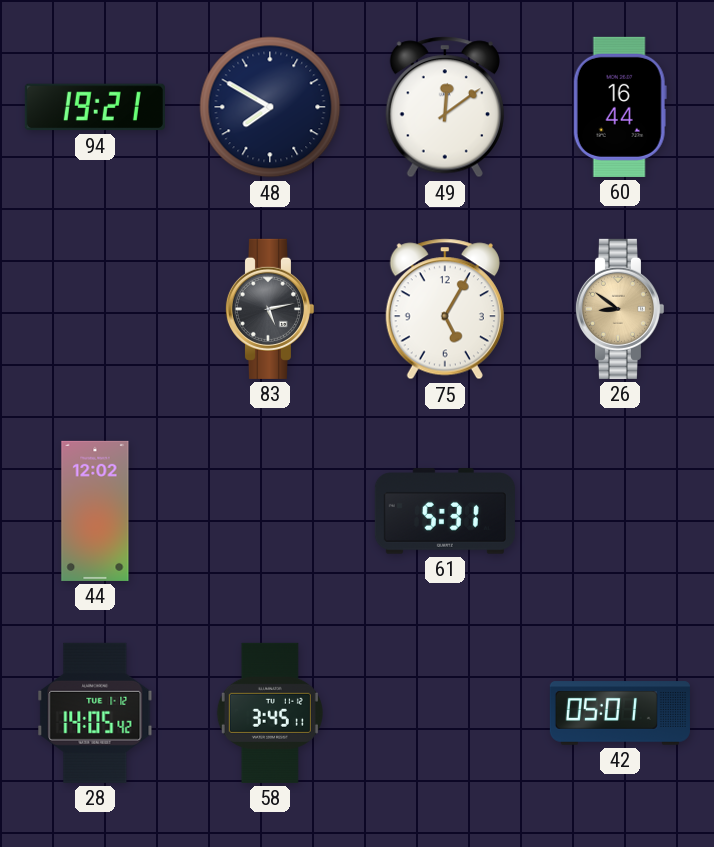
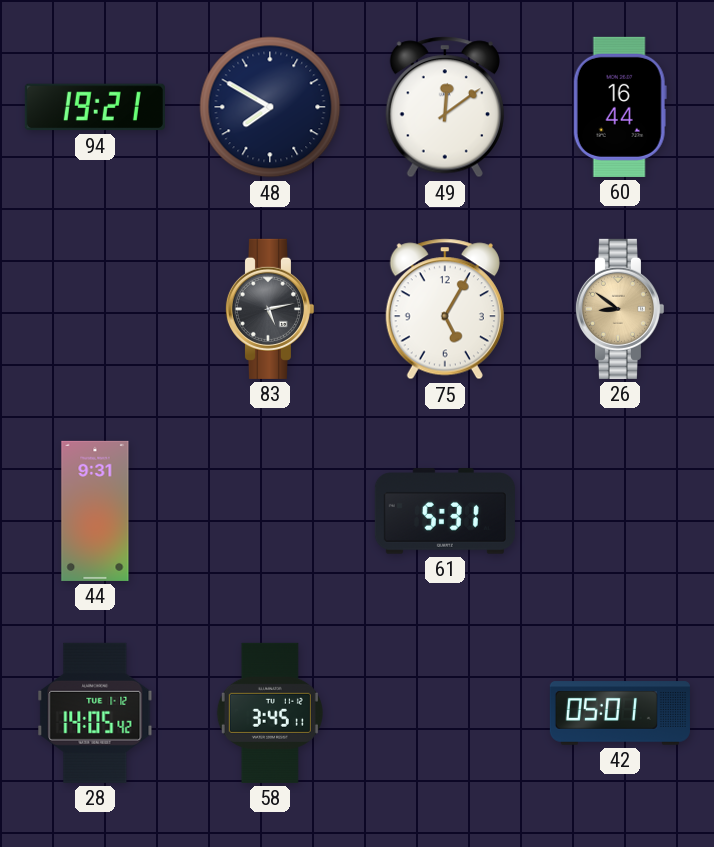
44: 12:02 -> 9:31 (95, 511)
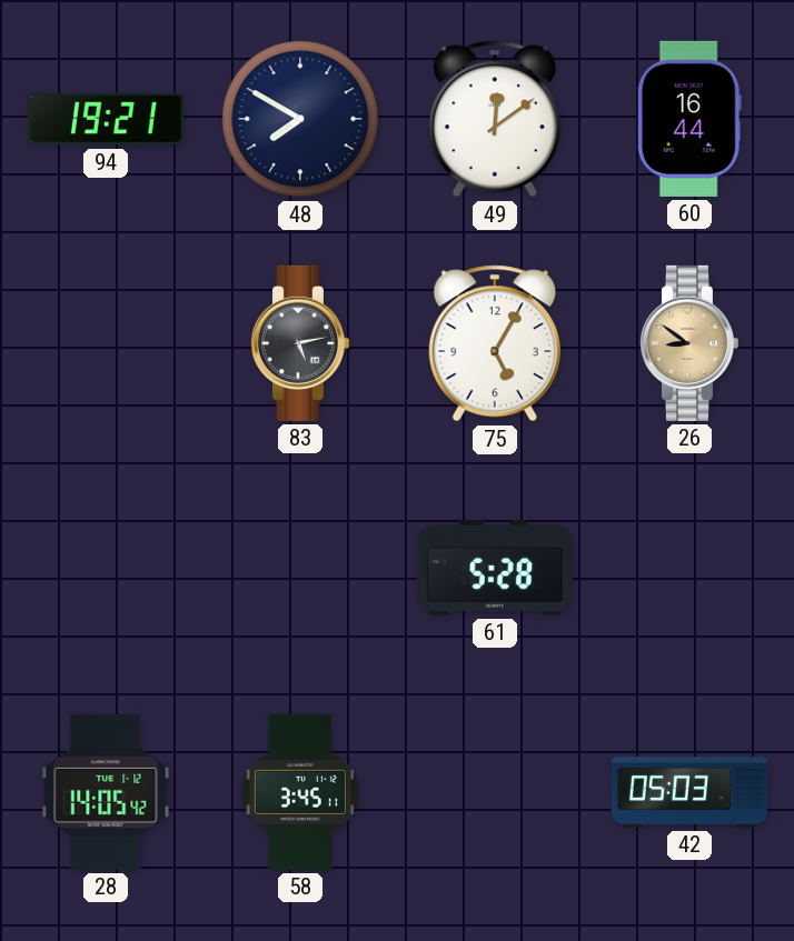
44: 9:31 -> none (95, 511)
61: 5:31 -> 5:28 (495, 568)
42: 05:01 -> 05:03 (689, 792)
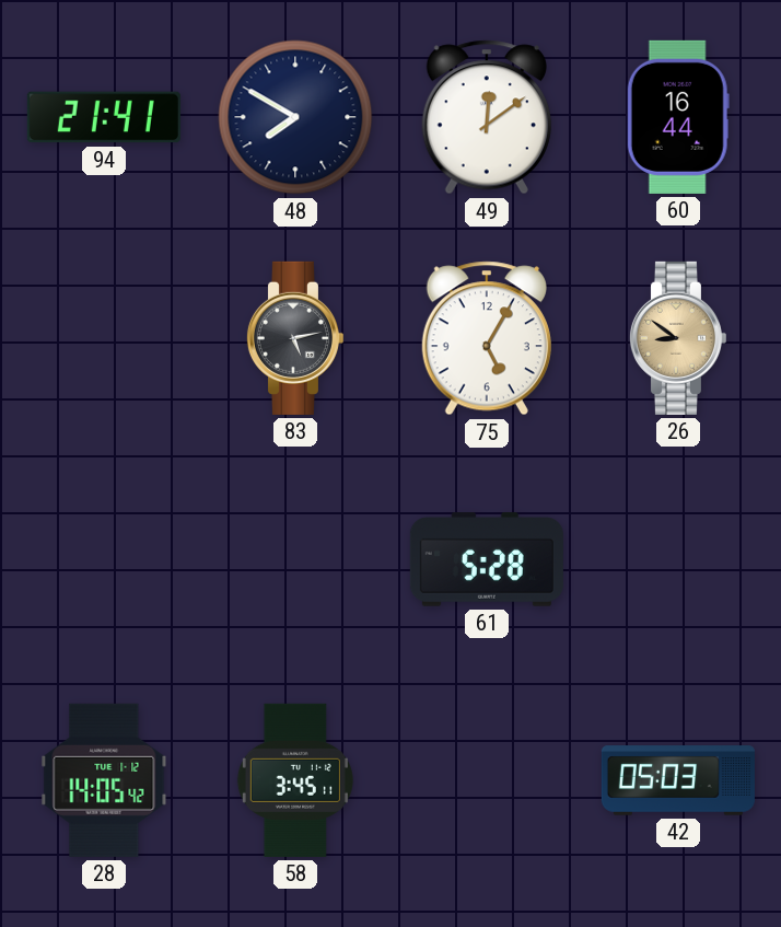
94: 19:21 -> 21:41 (104, 117)
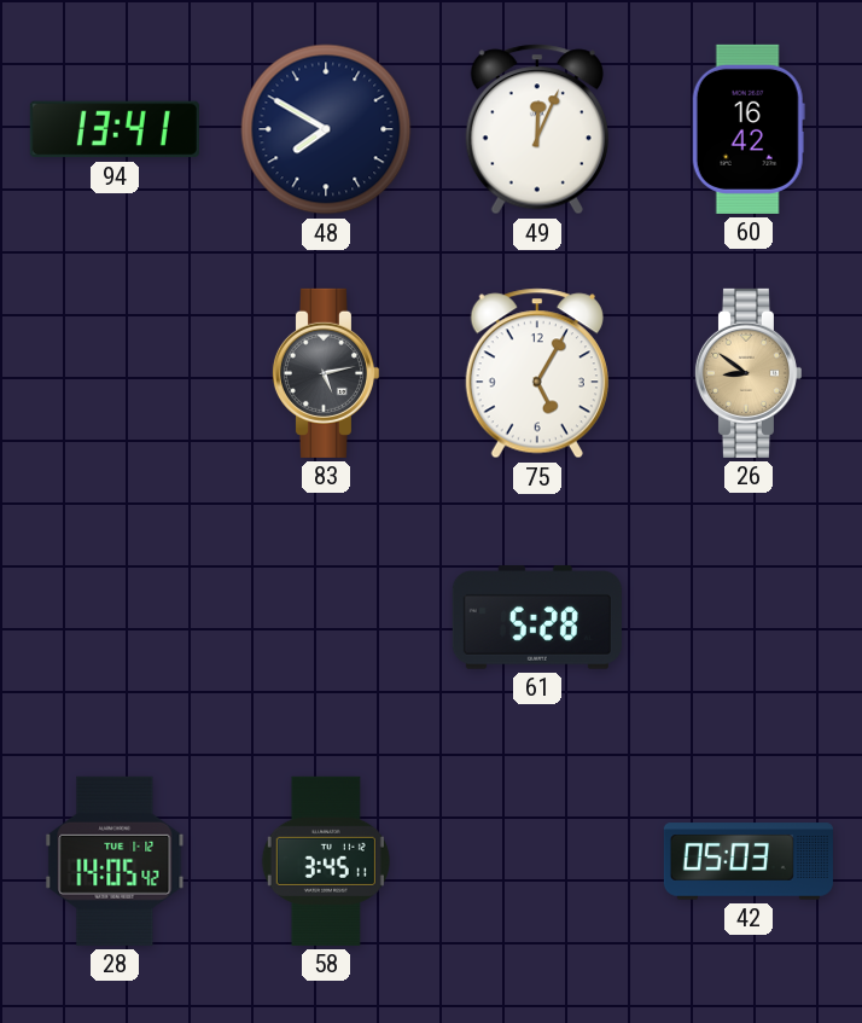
94: 21:41 -> 13:41 (115, 129)
49: 12:09 -> 12:04 (537, 129)
60: 16:44 -> 16:42 (749, 129)
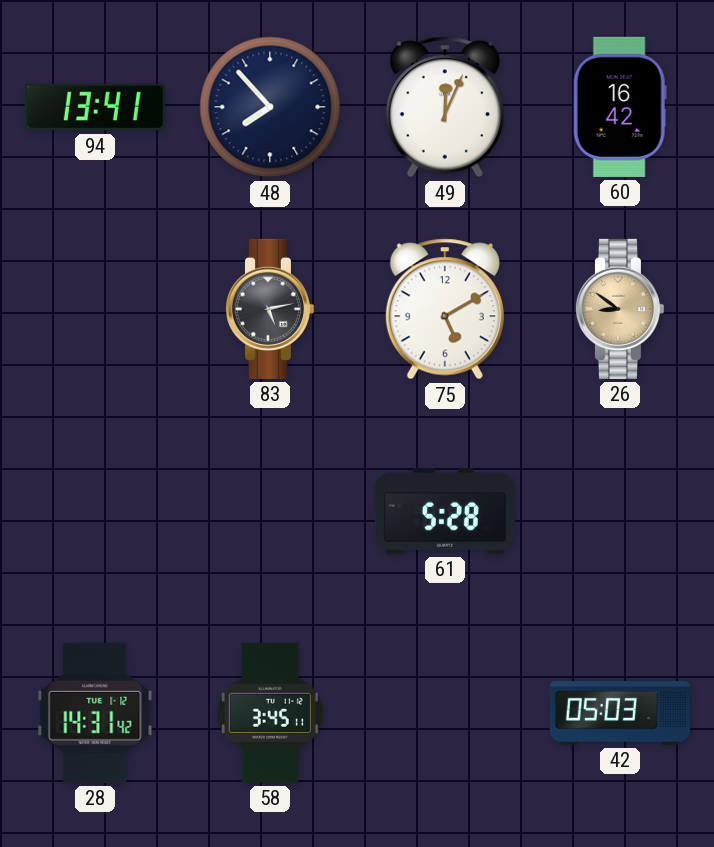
48: 7:50 -> 7:53 (270, 107)
75: 5:05 -> 5:10 (445, 309)
28: 14:05 -> 14:31 (95, 713)
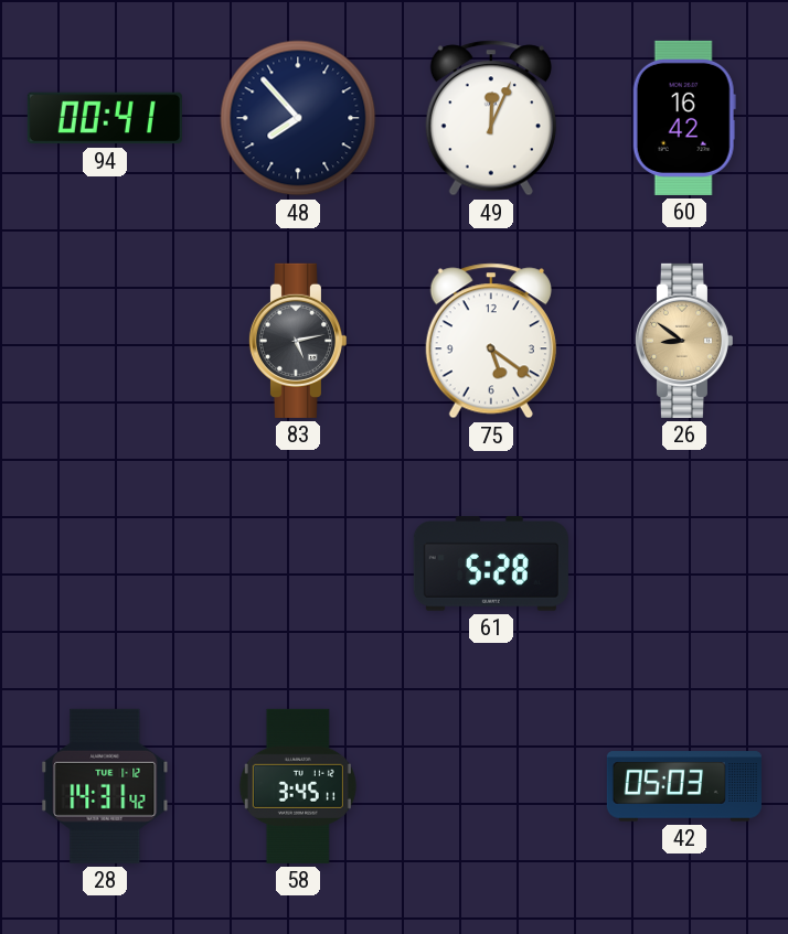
94: 13:41 -> 00:41 (105, 118)
75: 5:10 -> 5:21 (491, 341)
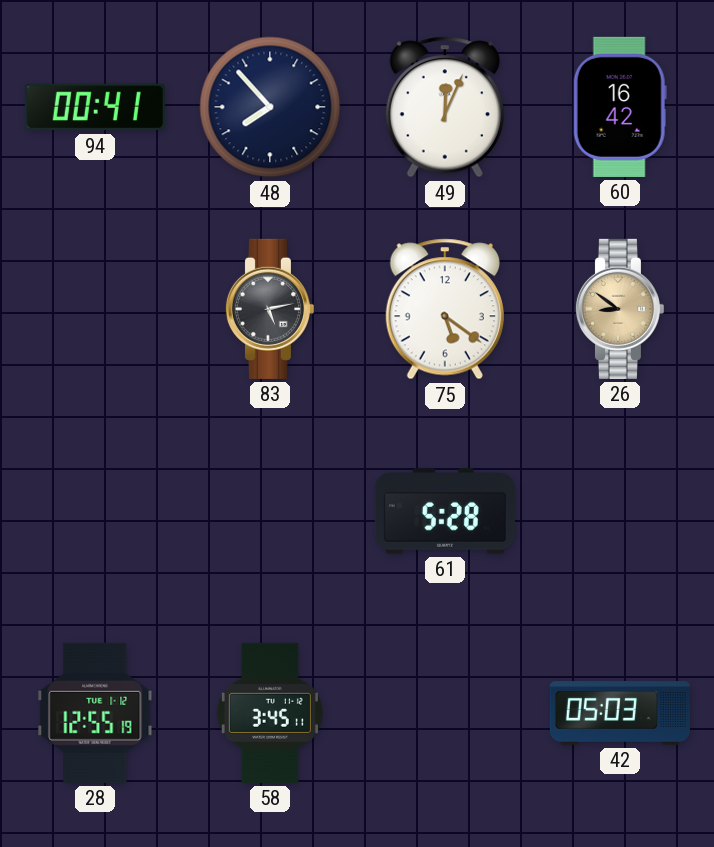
28: 14:31 -> 12:55 (95, 713)
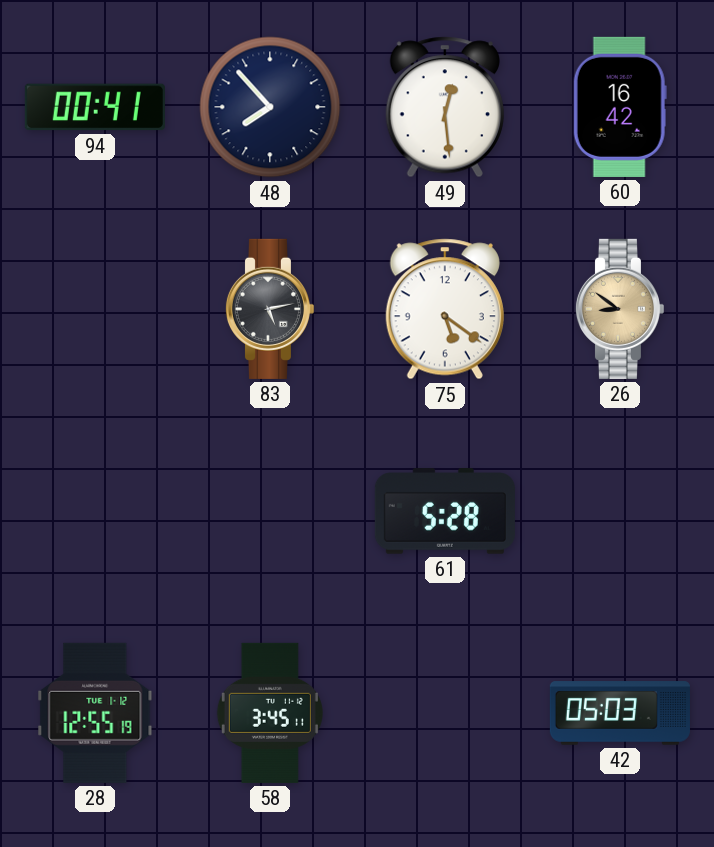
49: 12:04 -> 12:29 (445, 107)
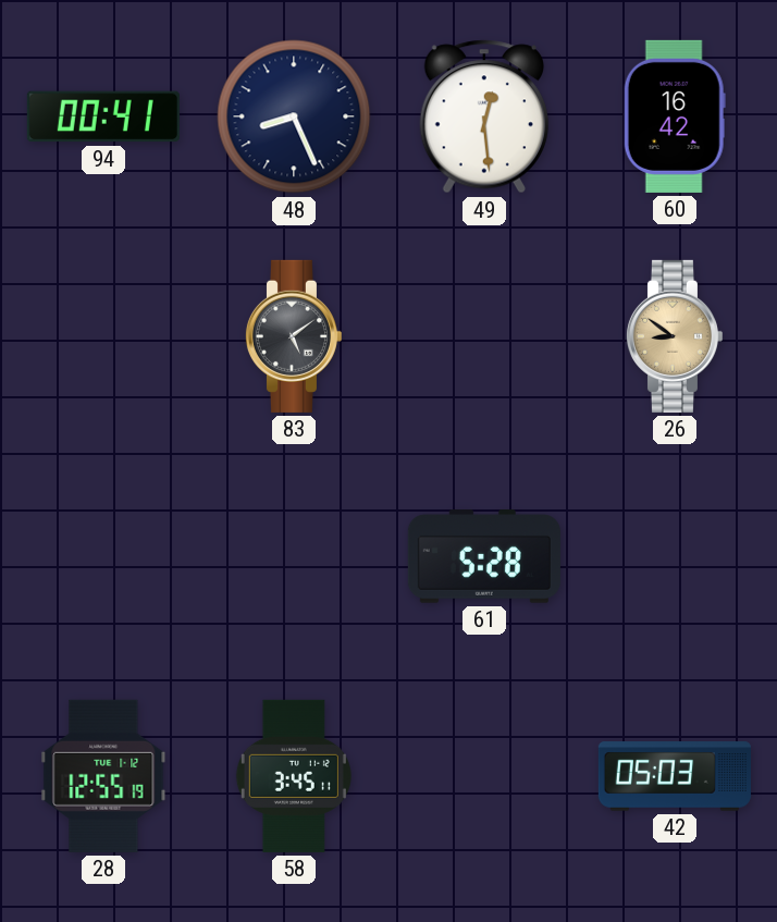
48: 7:53 -> 8:26 (294, 116)
83: 5:13 -> 5:09 (293, 336)
75: 5:21 -> none (445, 309)
